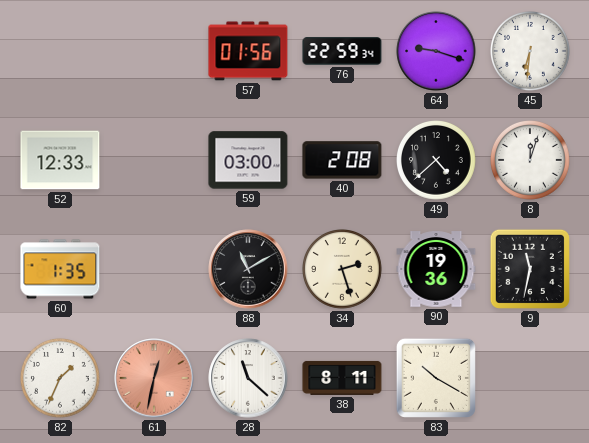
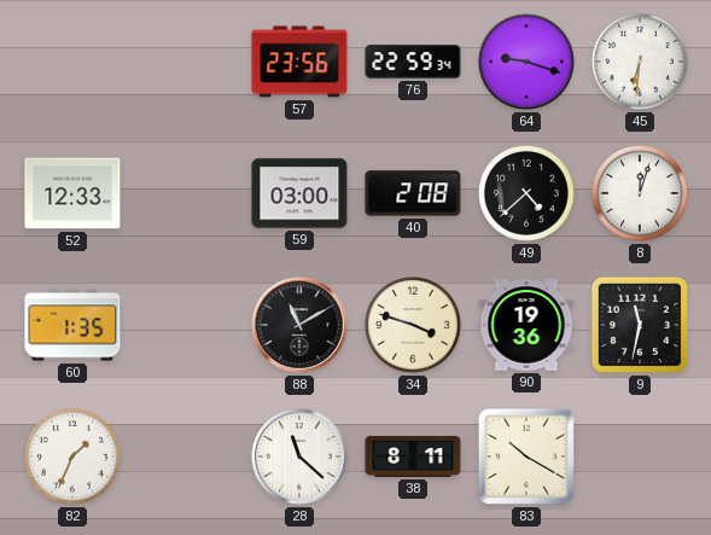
57: 01:56 -> 23:56 (299, 62)
34: 2:27 -> 3:48 (414, 326)
61: 12:32 -> none (154, 378)
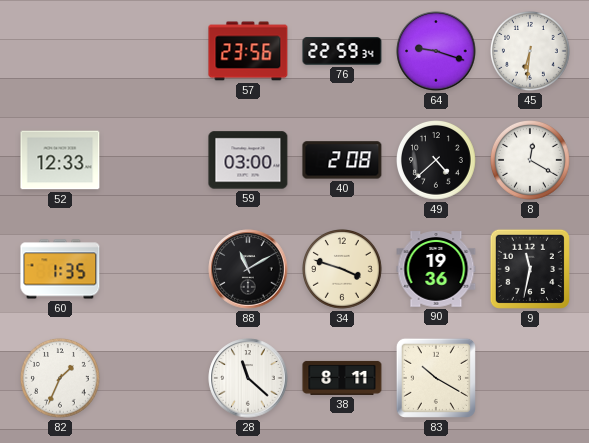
8: 12:03 -> 12:20 (531, 161)
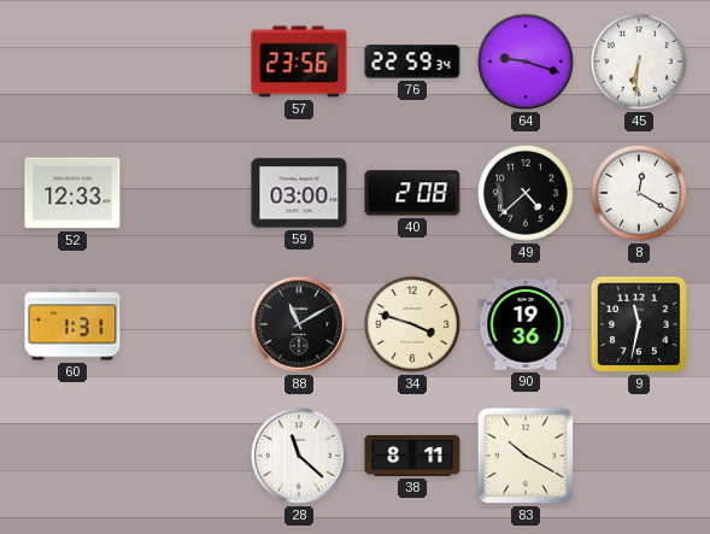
60: 1:35 -> 1:31 (72, 324)
82: 1:34 -> none (61, 379)
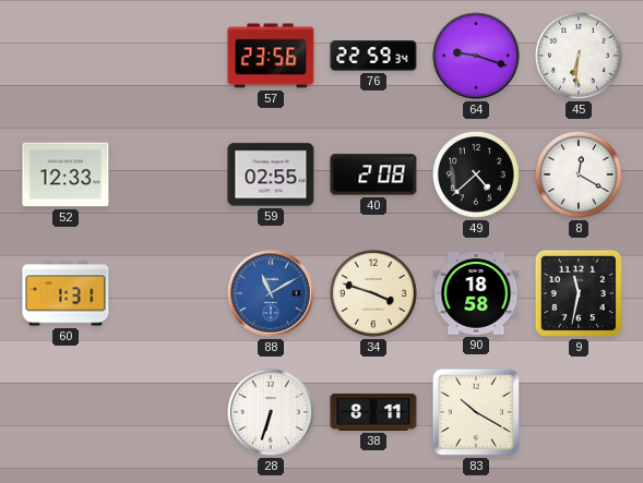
59: 03:00 -> 02:55 (271, 174)
88 dial: black -> blue (271, 293)
90: 19:36 -> 18:58 (476, 293)
28: 11:22 -> 6:33 (271, 412)
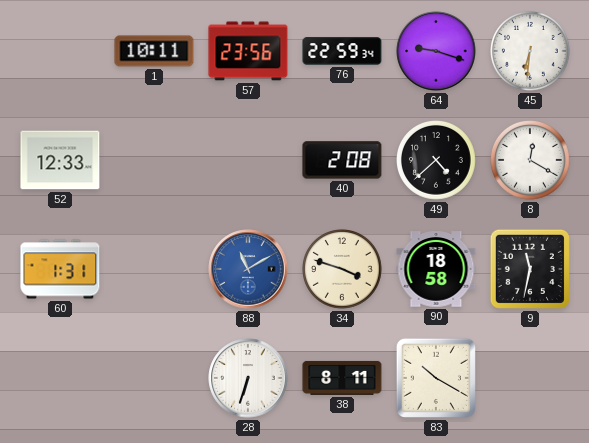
1: none -> 10:11 (154, 51)
59: 02:55 -> none (271, 174)
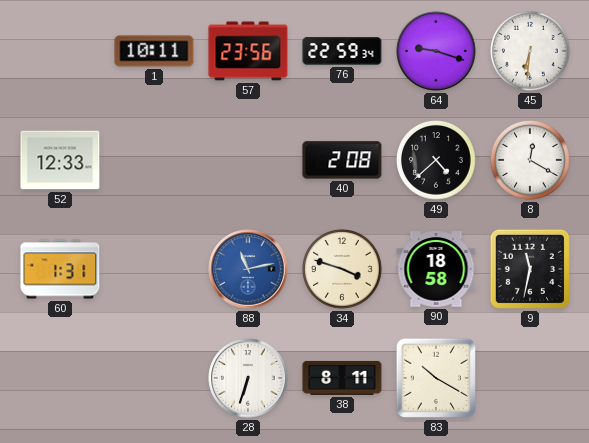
88: 11:10 -> 11:13 (248, 269)
